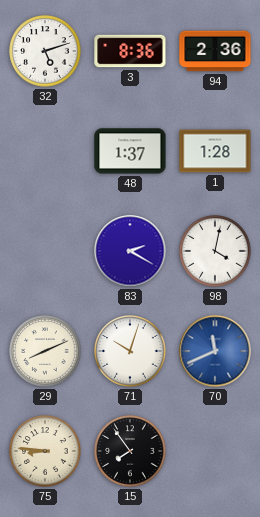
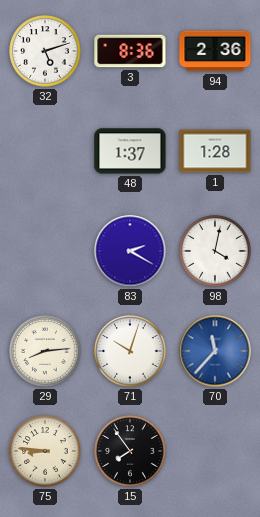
29: 8:11 -> 8:14 (45, 351)
70: 11:41 -> 11:37 (215, 351)
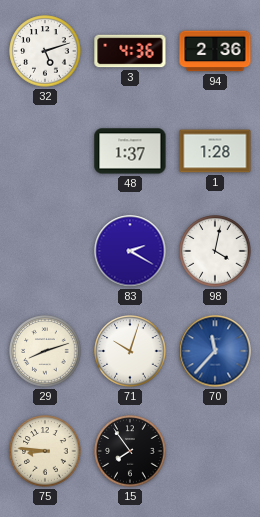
3: 8:36 -> 4:36 (130, 51)
29: 8:14 -> 8:12 (45, 351)
